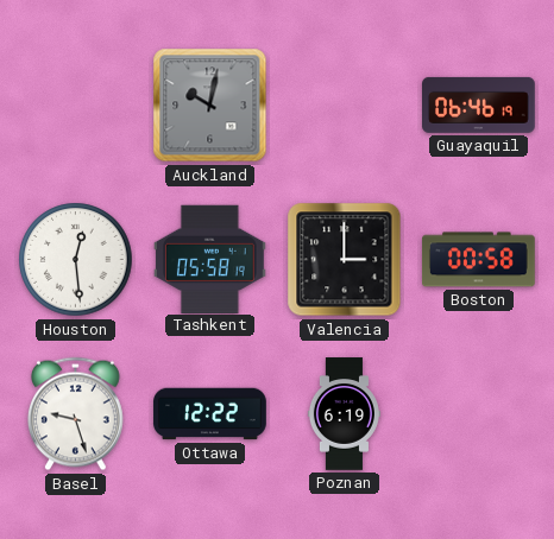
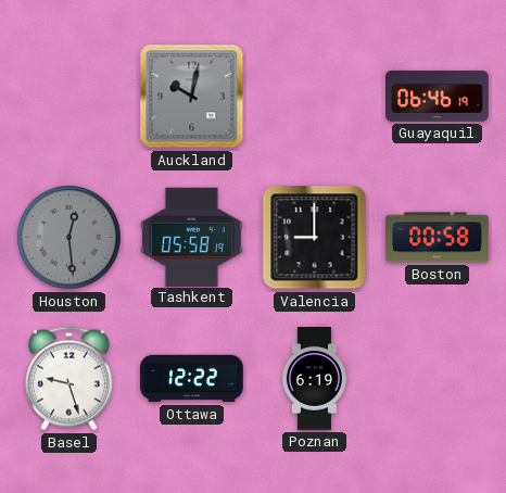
Houston dial: white -> grey (69, 238)
Valencia: 3:00 -> 9:00 (315, 238)
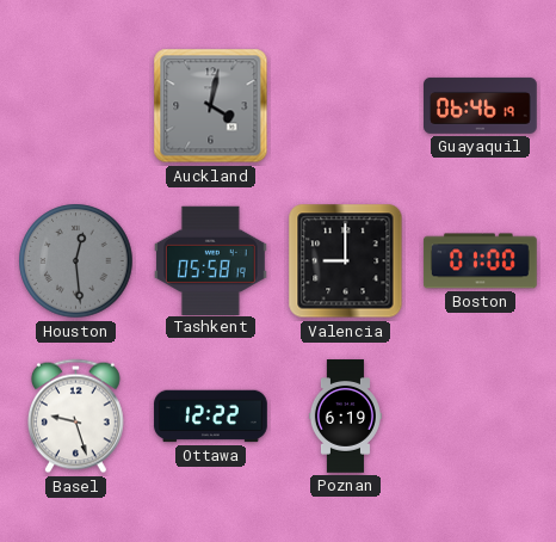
Auckland: 10:02 -> 4:02 (211, 106)
Boston: 00:58 -> 01:00 (481, 261)
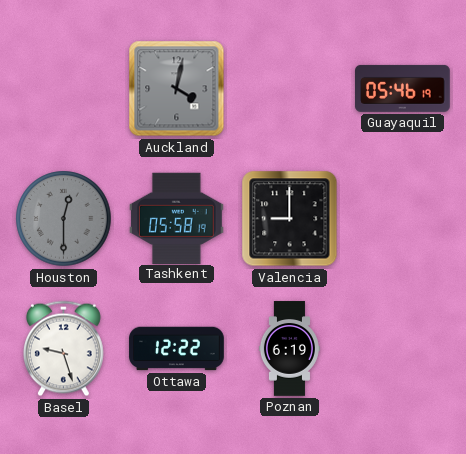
Guayaquil: 06:46 -> 05:46 (403, 88)
Houston: 12:29 -> 12:30 (64, 219)
Boston: 01:00 -> none (481, 261)
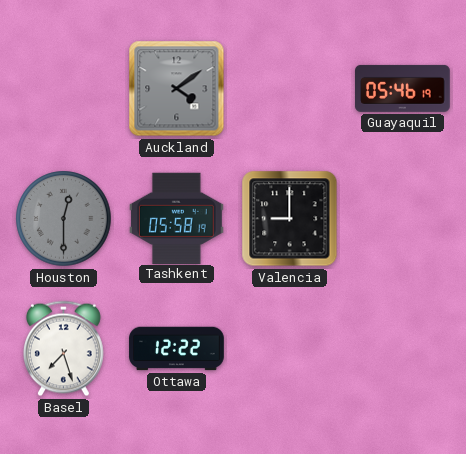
Auckland: 4:02 -> 4:09 (177, 89)
Basel: 9:27 -> 7:27 (63, 349)
Poznan: 6:19 -> none (289, 349)
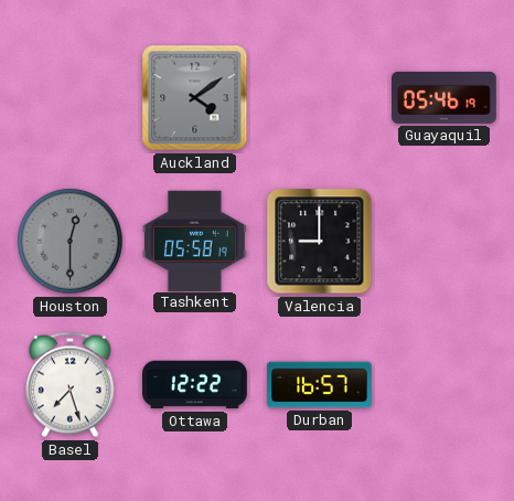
Durban: none -> 16:57 (320, 385)
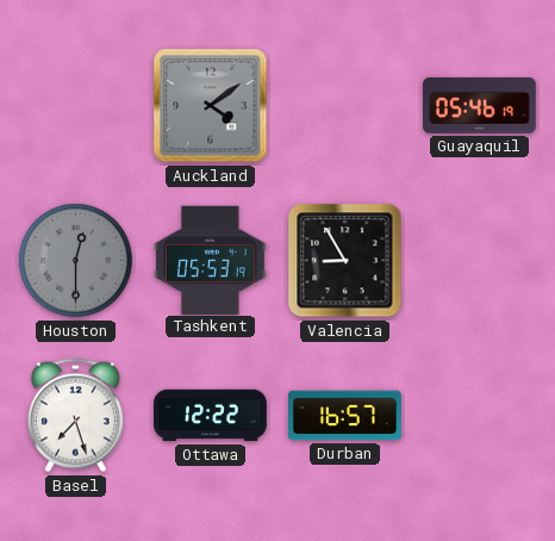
Tashkent: 05:58 -> 05:53 (210, 260)
Valencia: 9:00 -> 8:55 (345, 261)
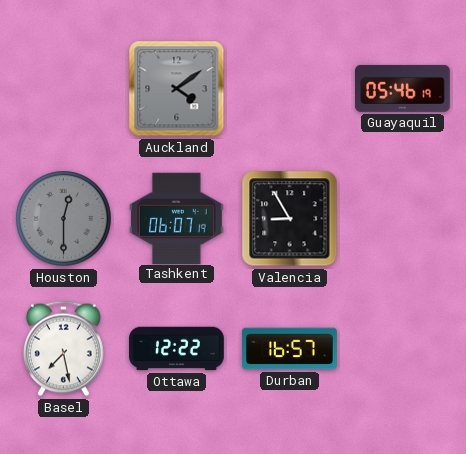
Tashkent: 05:53 -> 06:07 (176, 218)
Basel: 7:27 -> 7:28 (63, 349)
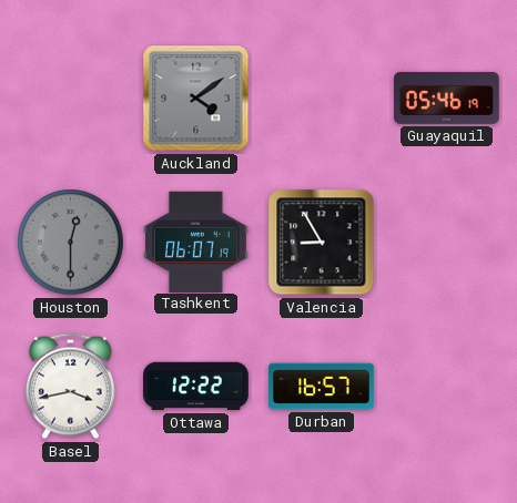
Basel: 7:28 -> 3:43 (70, 387)
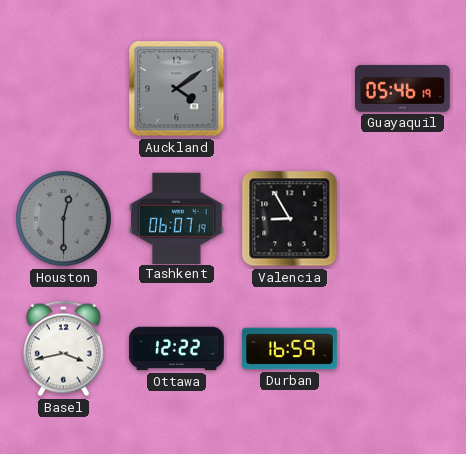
Durban: 16:57 -> 16:59 (290, 349)
